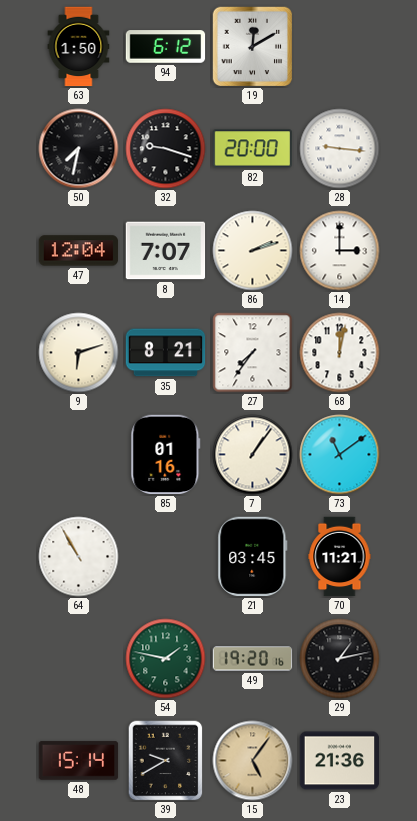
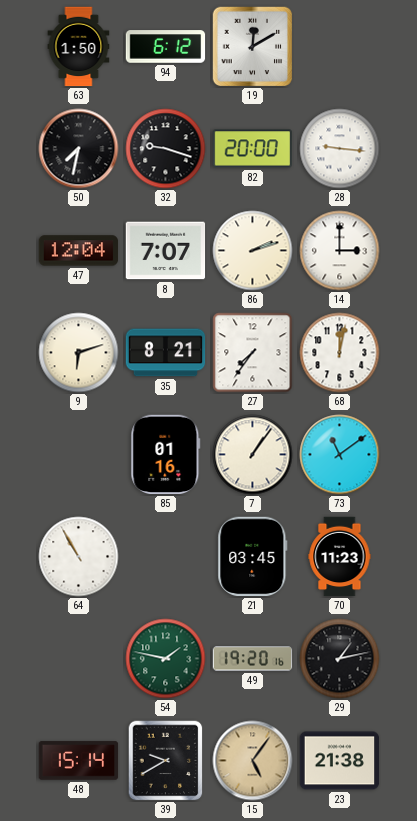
70: 11:21 -> 11:23 (340, 557)
23: 21:36 -> 21:38 (340, 761)
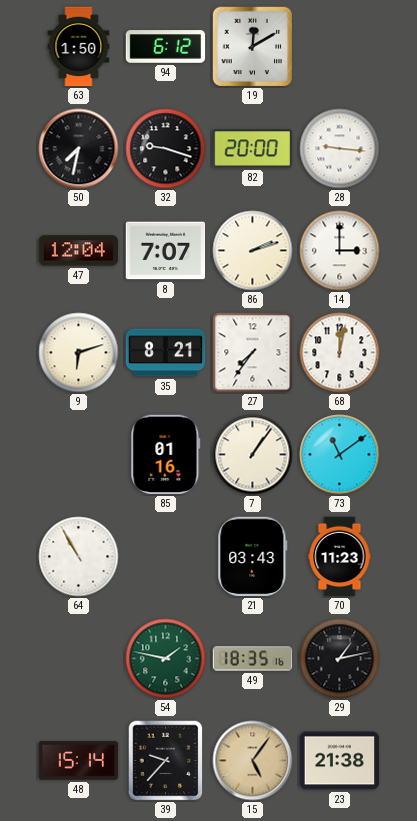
21: 03:45 -> 03:43 (253, 557)
49: 19:20 -> 18:35 (253, 659)
39: 9:40 -> 9:37 (166, 761)
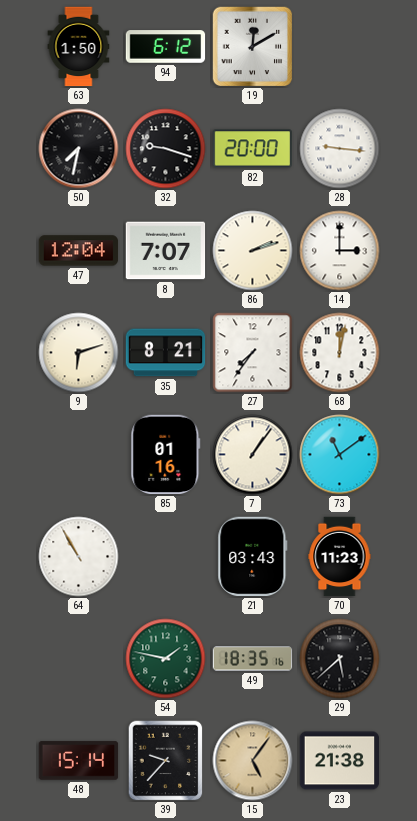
29: 1:13 -> 5:38 (340, 659)
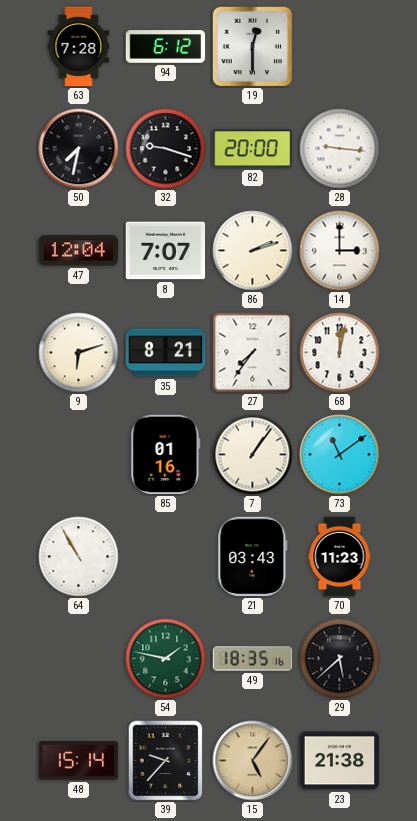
63: 1:50 -> 7:28 (79, 47)
19: 12:10 -> 12:30 (253, 47)
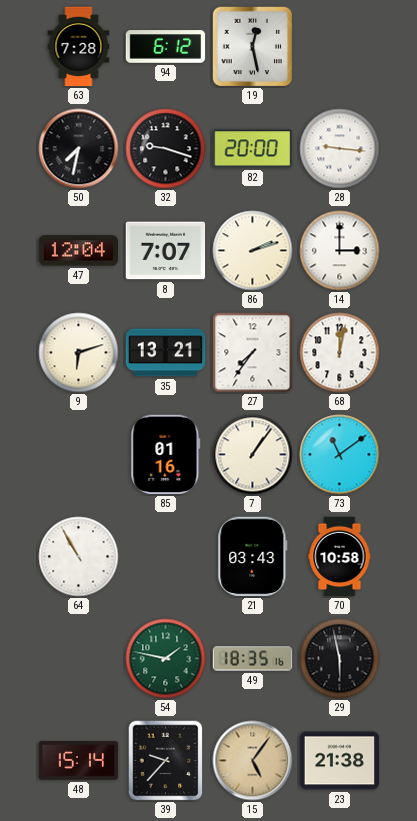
19: 12:30 -> 12:28 (253, 47)
35: 8:21 -> 13:21 (166, 353)
70: 11:23 -> 10:58 (340, 557)
29: 5:38 -> 5:58 (340, 659)
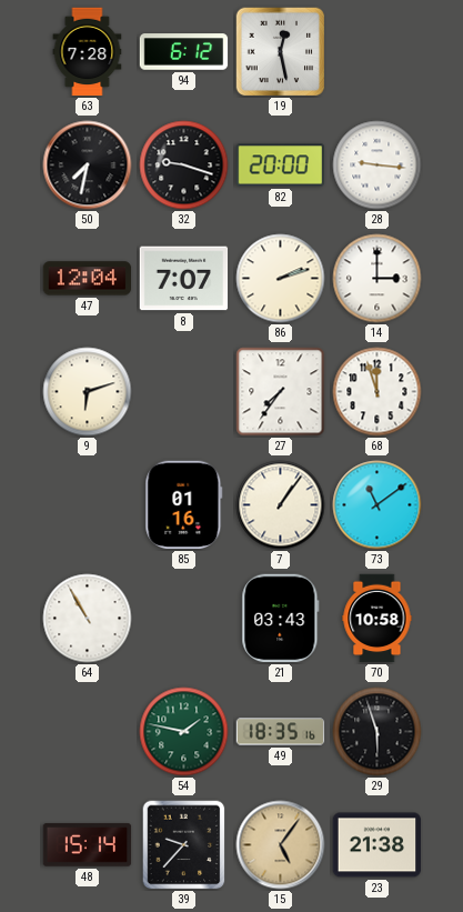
35: 13:21 -> none (166, 353)
68: 12:02 -> 11:57 (378, 392)
29: 5:58 -> 5:57 (378, 732)
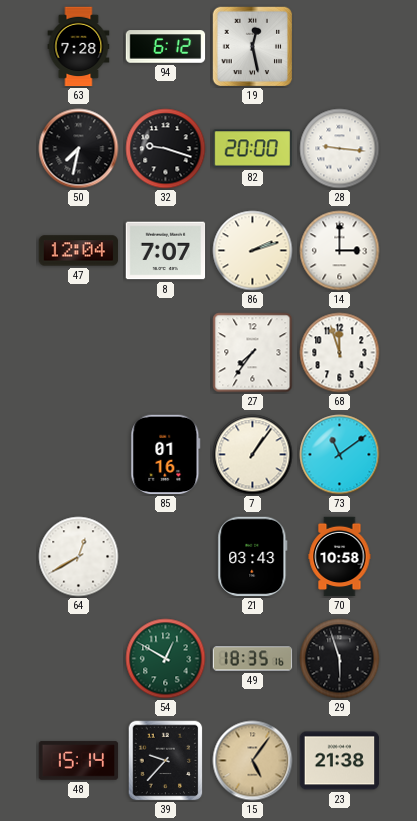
9: 6:12 -> none (88, 392)
64: 10:55 -> 12:40 (79, 557)
54: 1:47 -> 12:50 (166, 659)
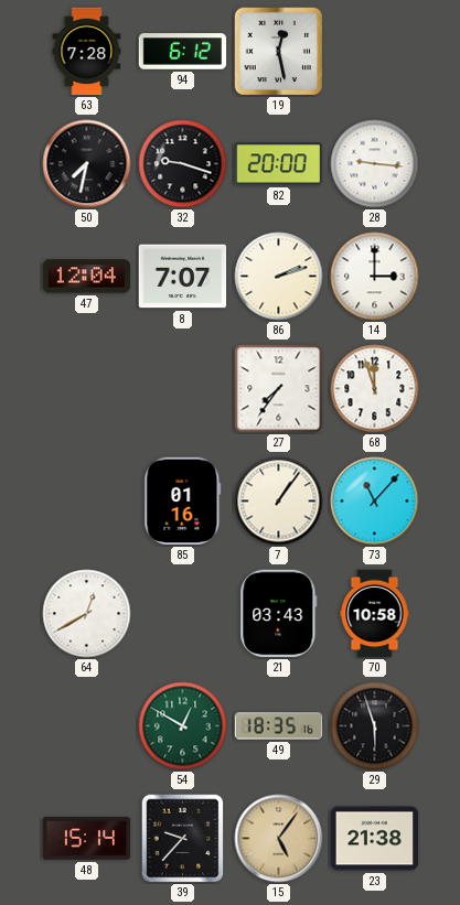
73: 11:09 -> 11:07 (375, 502)
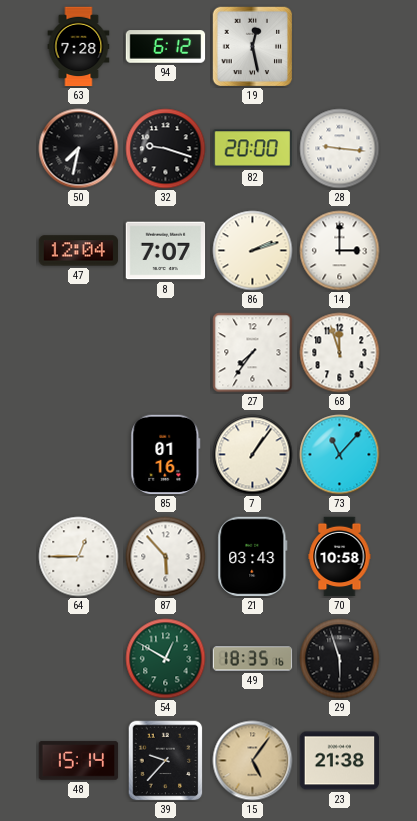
64: 12:40 -> 12:45 (79, 557)
87: none -> 5:53 (166, 557)
